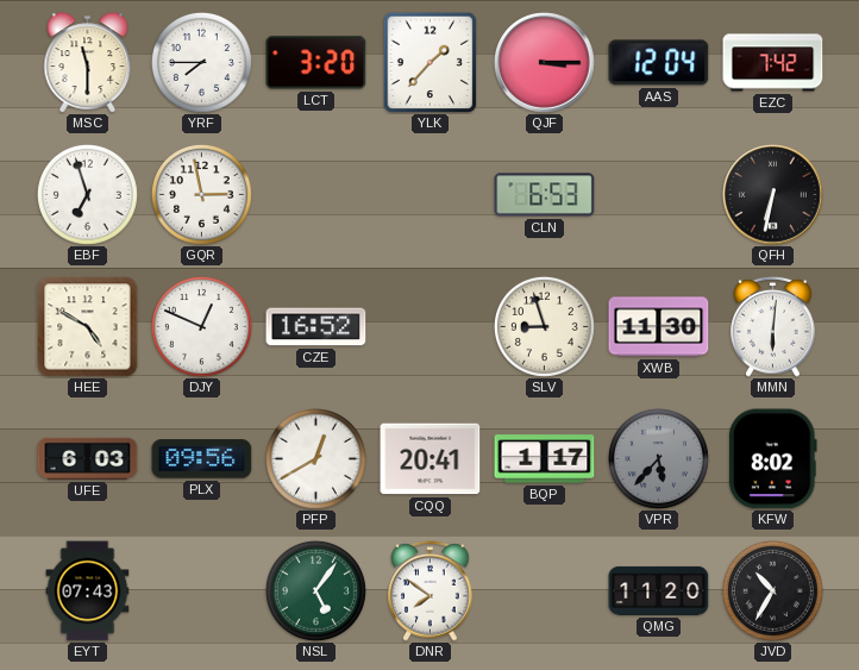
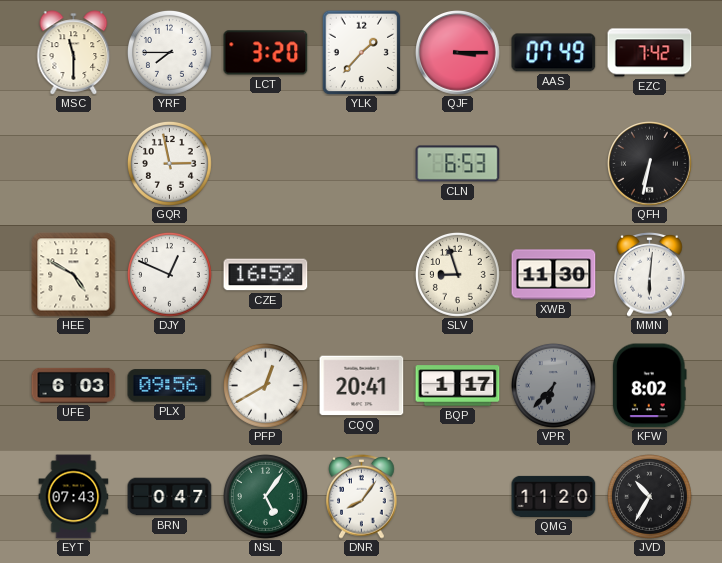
AAS: 12:04 -> 07:49 (554, 53)
EBF: 6:57 -> none (87, 194)
VPR: 5:37 -> 6:37 (553, 385)
BRN: none -> 0:47 (170, 497)
DNR: 7:51 -> 8:06 (362, 496)
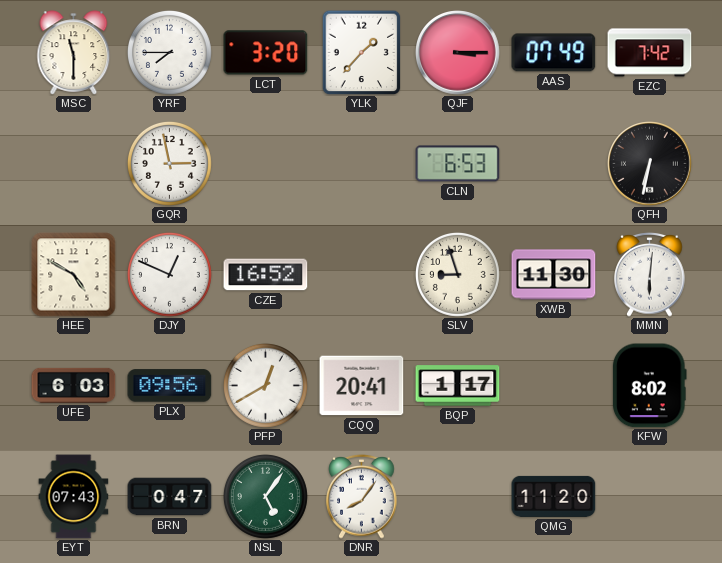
VPR: 6:37 -> none (553, 385)
JVD: 10:35 -> none (649, 496)
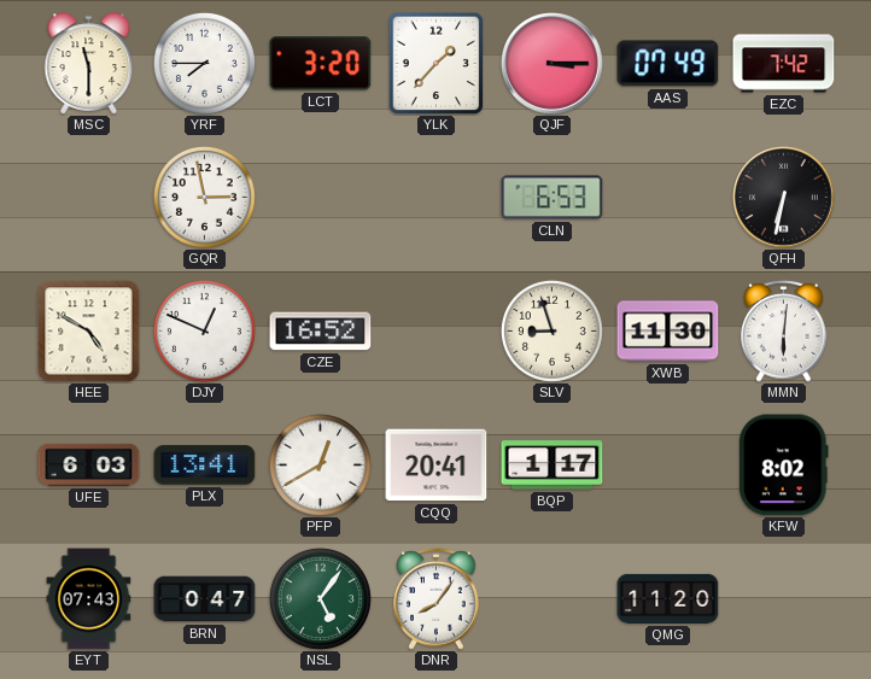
PLX: 09:56 -> 13:41 (205, 466)
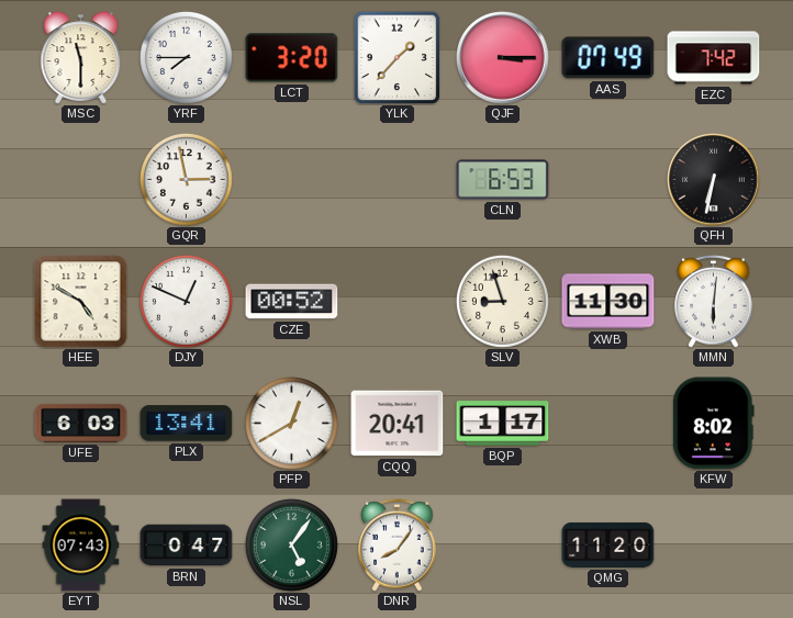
CZE: 16:52 -> 00:52 (292, 302)
